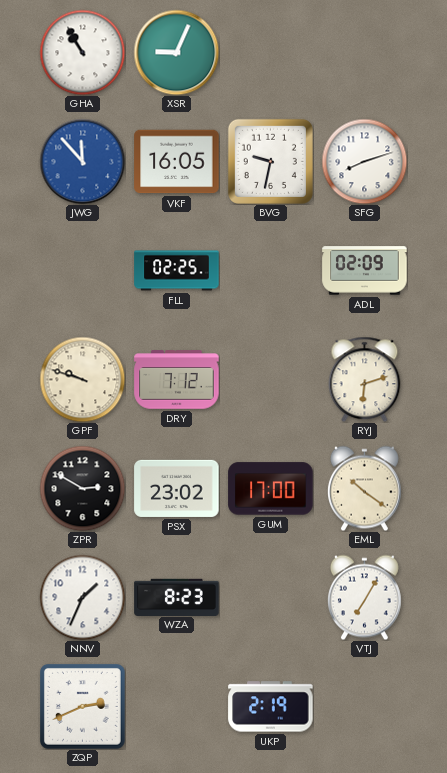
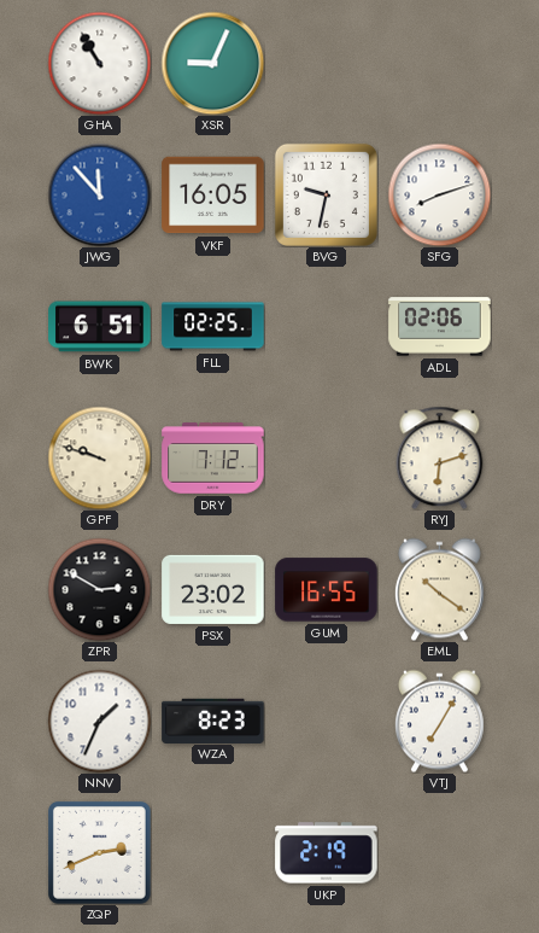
BWK: none -> 6:51 (100, 327)
ADL: 02:09 -> 02:06 (440, 327)
GUM: 17:00 -> 16:55 (327, 590)
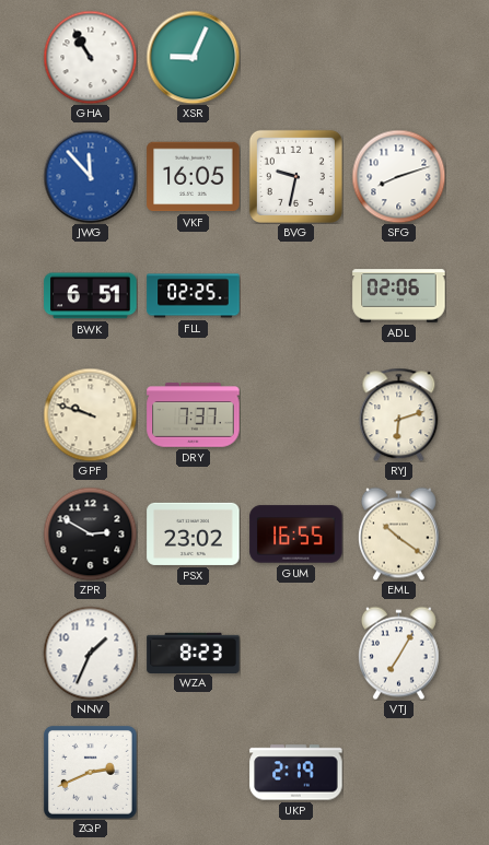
DRY: 7:12 -> 7:37 (194, 415)
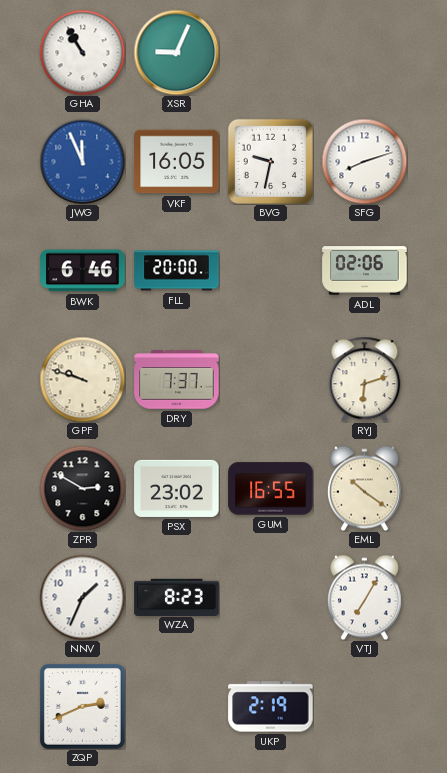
JWG: 11:53 -> 11:56 (82, 161)
BWK: 6:51 -> 6:46 (83, 271)
FLL: 02:25 -> 20:00 (177, 271)
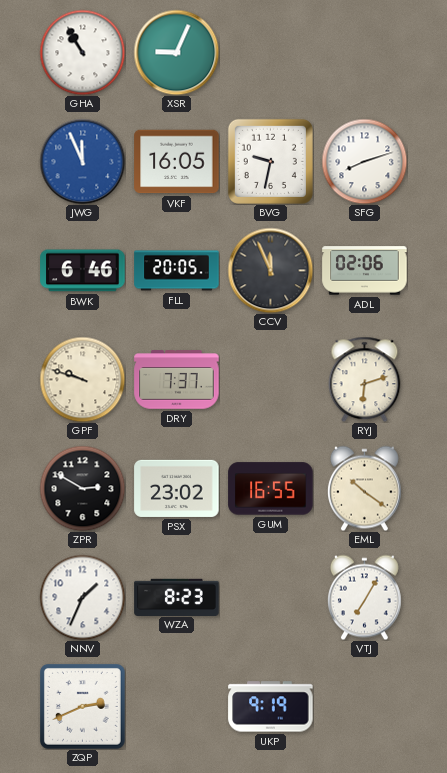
FLL: 20:00 -> 20:05 (177, 271)
CCV: none -> 11:56 (270, 270)
UKP: 2:19 -> 9:19 (271, 707)
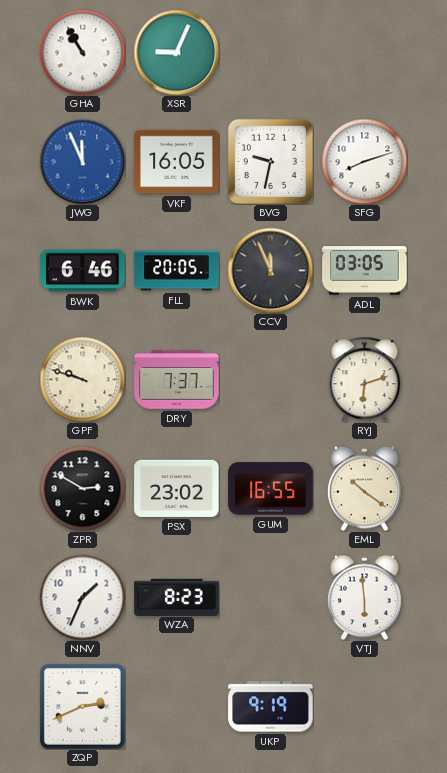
ADL: 02:06 -> 03:05 (365, 271)
VTJ: 7:05 -> 5:59 (364, 597)
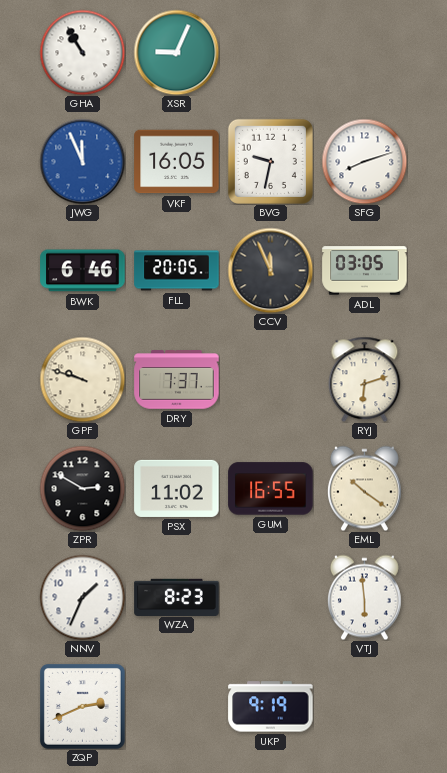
PSX: 23:02 -> 11:02 (177, 488)
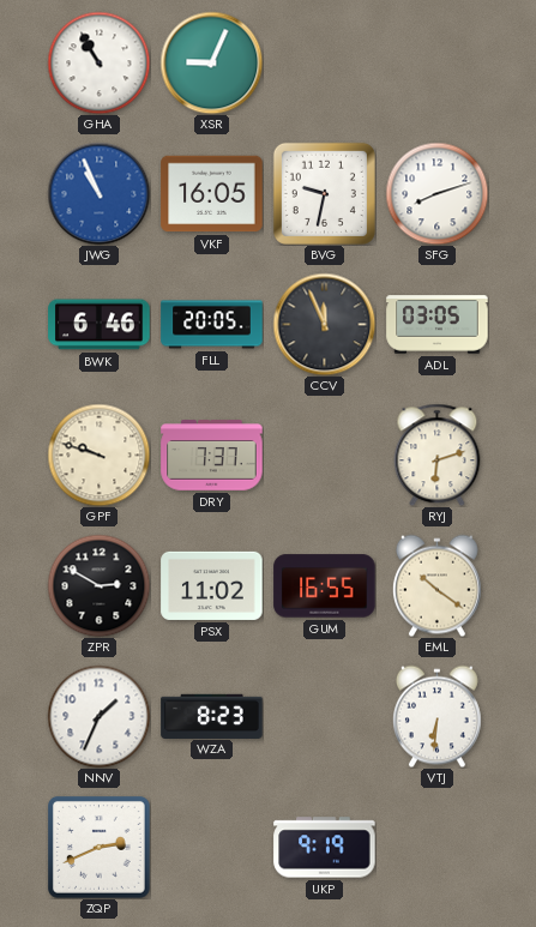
JWG: 11:56 -> 10:56 (98, 193)
VTJ: 5:59 -> 6:31 (436, 716)
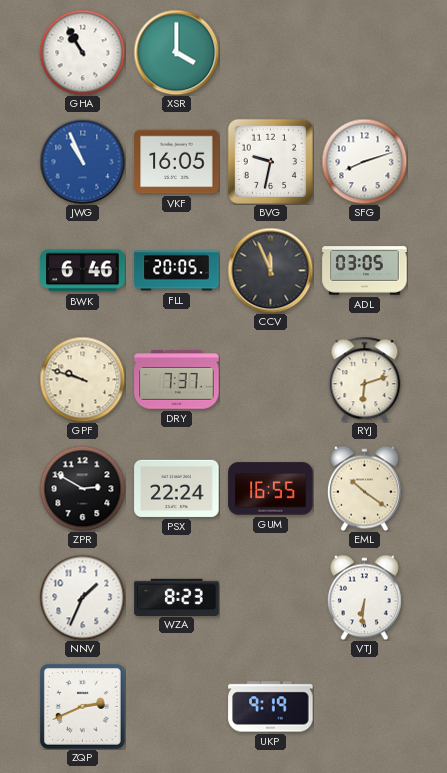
XSR: 9:04 -> 4:00 (176, 52)
PSX: 11:02 -> 22:24 (177, 488)
